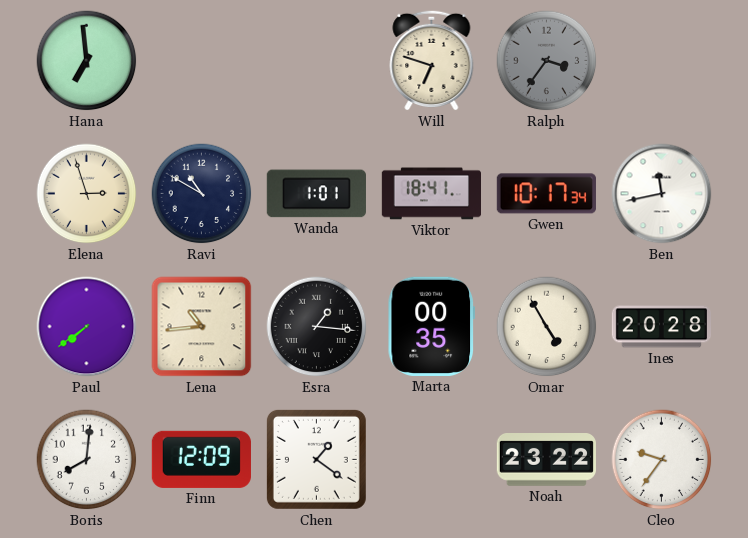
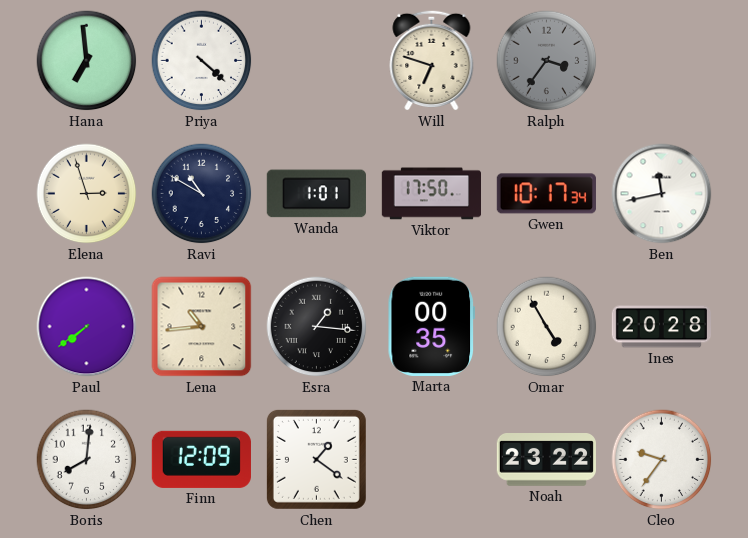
Priya: none -> 4:22 (202, 61)
Viktor: 18:41 -> 17:50 (431, 194)
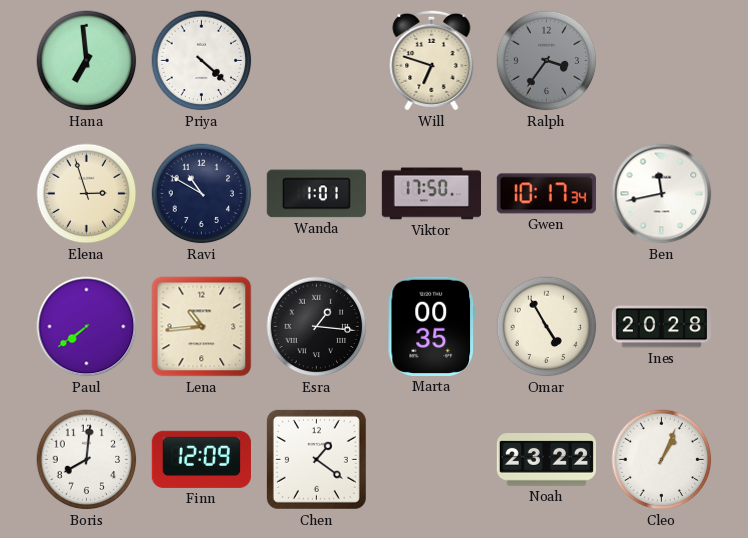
Cleo: 9:36 -> 1:04 (662, 460)
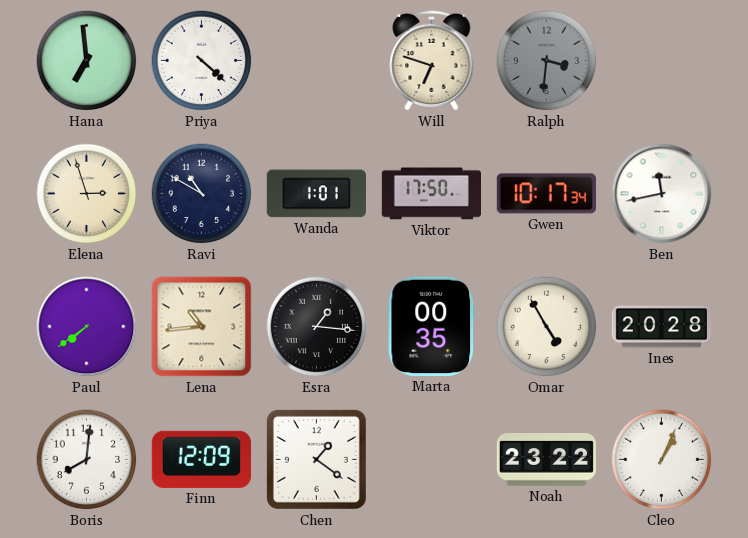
Ralph: 3:36 -> 3:31 (547, 61)
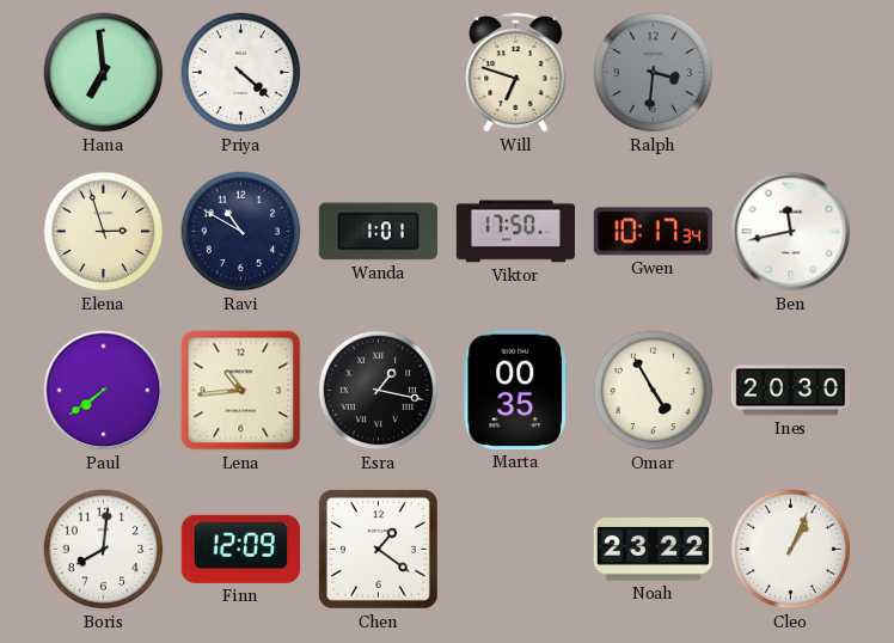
Esra: 1:16 -> 1:17 (379, 391)
Ines: 20:28 -> 20:30 (790, 391)
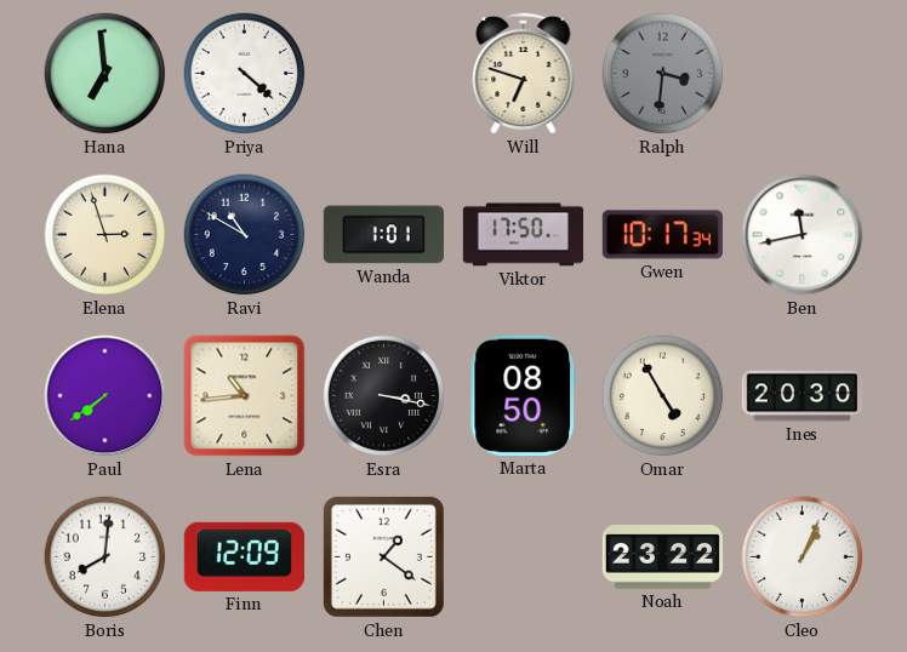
Esra: 1:17 -> 3:17 (384, 396)
Marta: 00:35 -> 08:50 (523, 395)
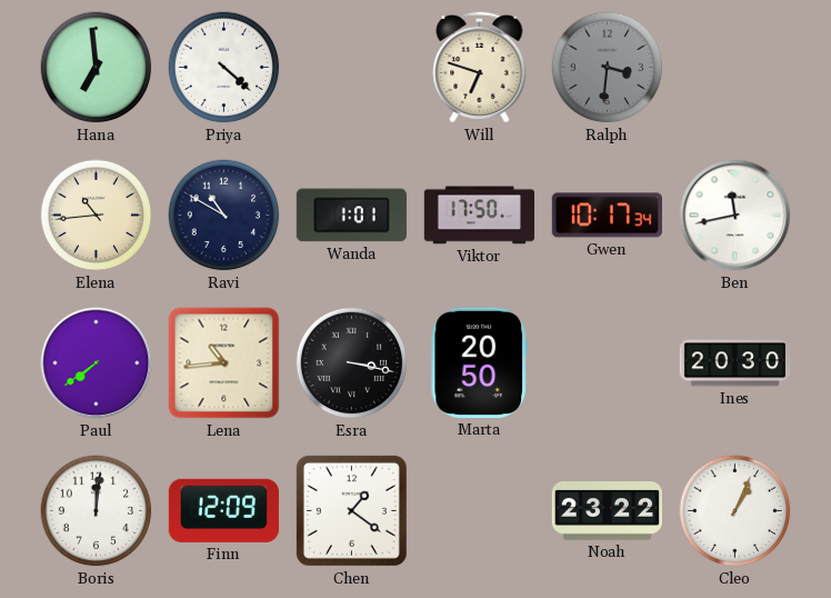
Elena: 2:57 -> 10:44 (97, 216)
Marta: 08:50 -> 20:50 (479, 362)
Omar: 4:55 -> none (663, 396)
Boris: 8:01 -> 12:01 (97, 511)
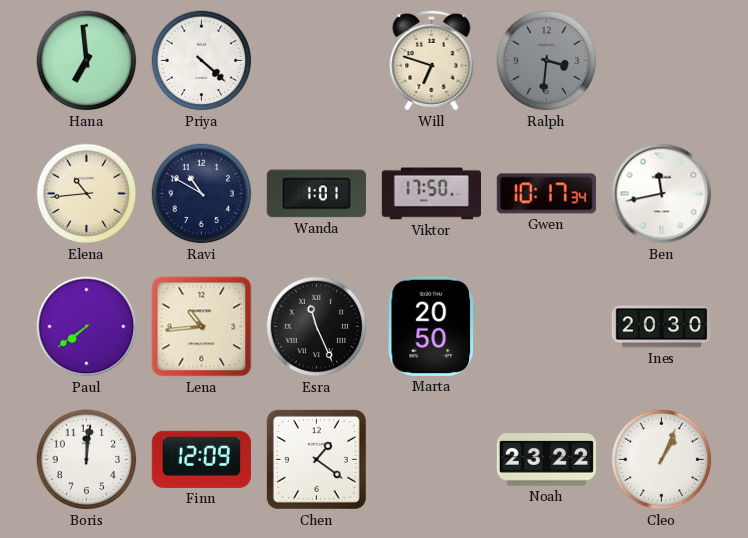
Esra: 3:17 -> 11:26 (317, 327)
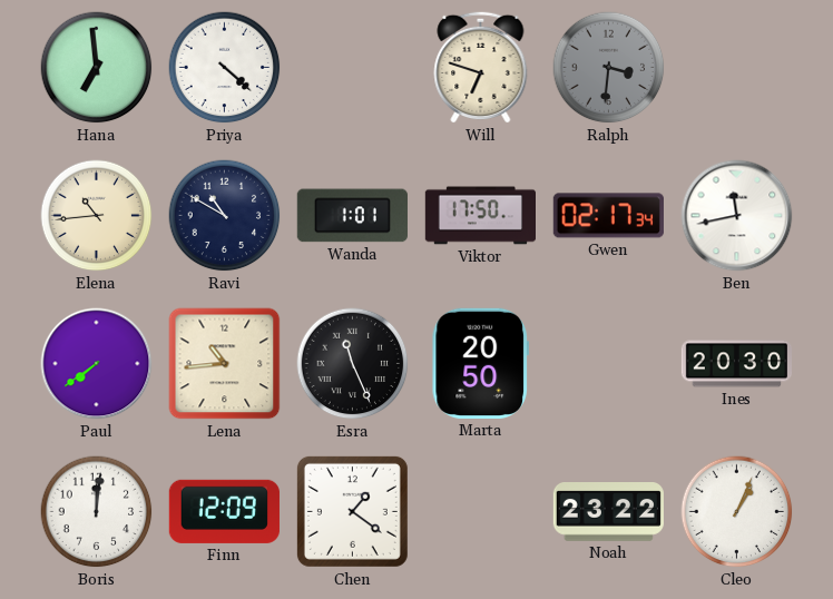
Gwen: 10:17 -> 02:17 (608, 216)
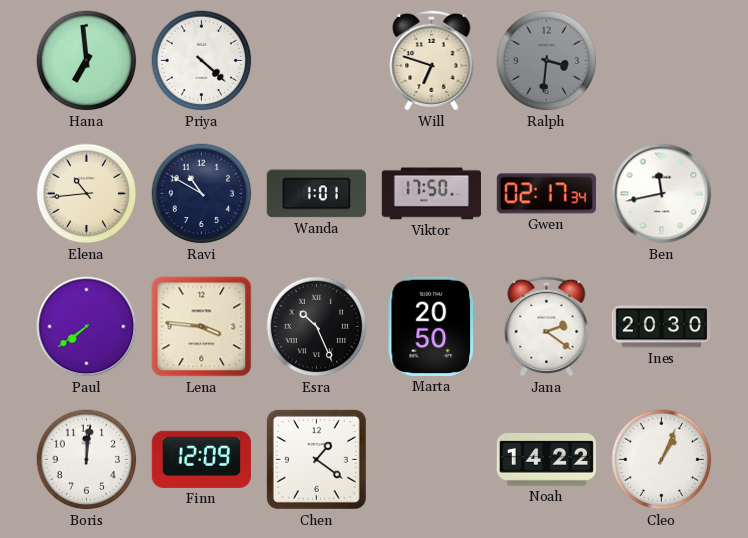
Lena: 10:44 -> 3:46 (202, 327)
Esra: 11:26 -> 10:26 (317, 327)
Jana: none -> 2:21 (547, 326)
Noah: 23:22 -> 14:22 (546, 460)
